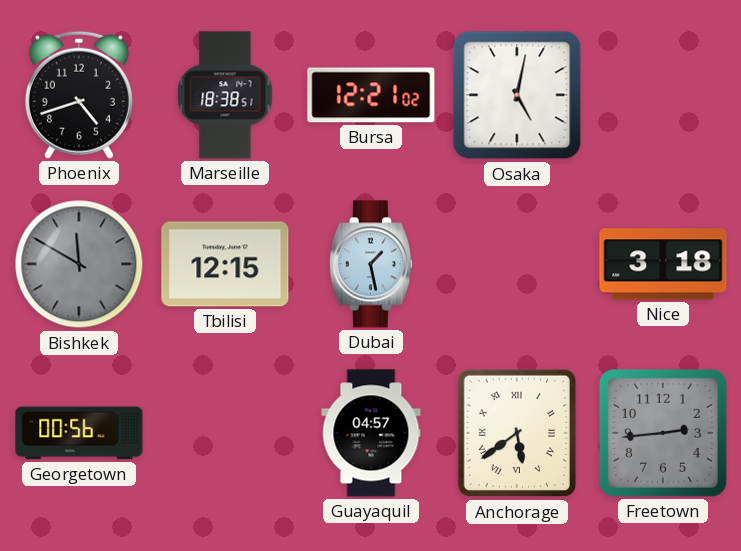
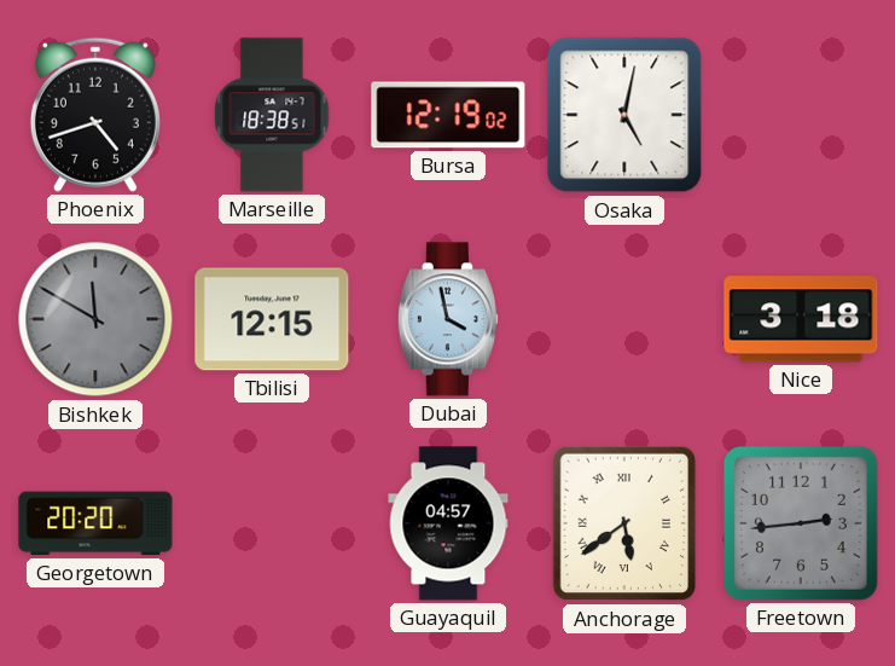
Bursa: 12:21 -> 12:19 (448, 115)
Dubai: 1:28 -> 3:58 (448, 319)
Georgetown: 00:56 -> 20:20 (95, 523)
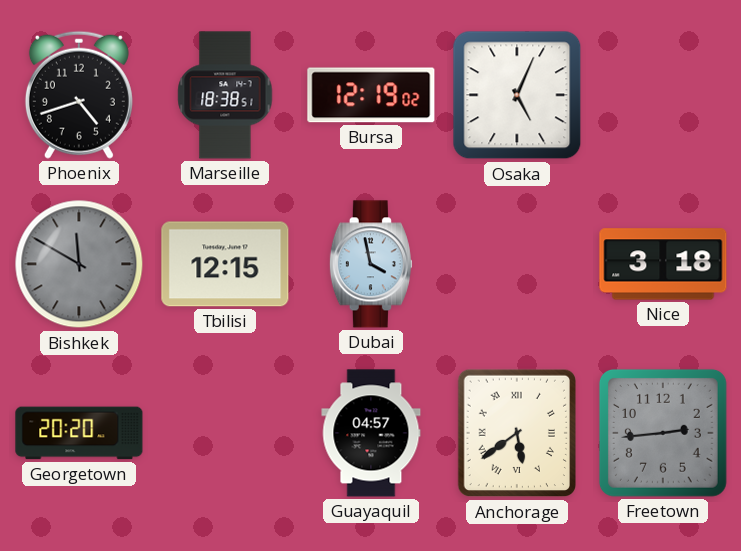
Osaka: 5:02 -> 5:04 (517, 95)
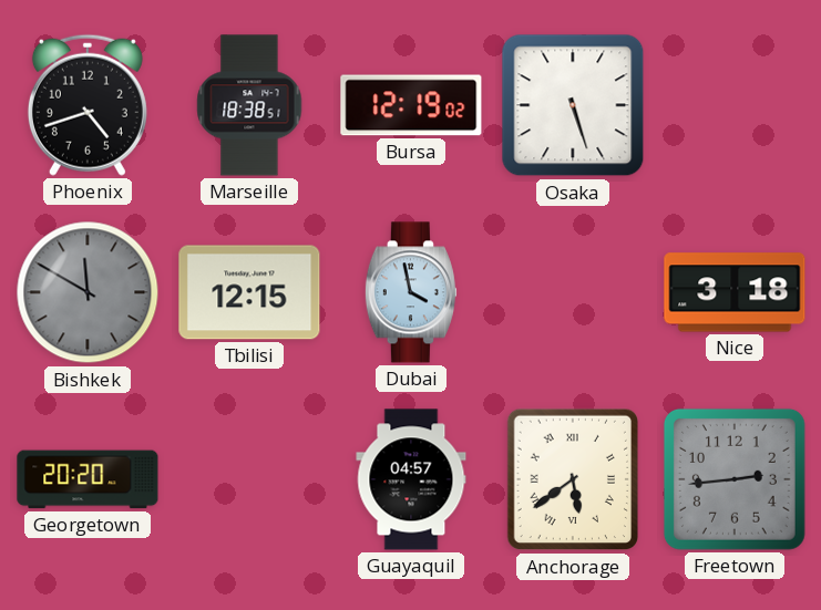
Osaka: 5:04 -> 5:27 (573, 105)
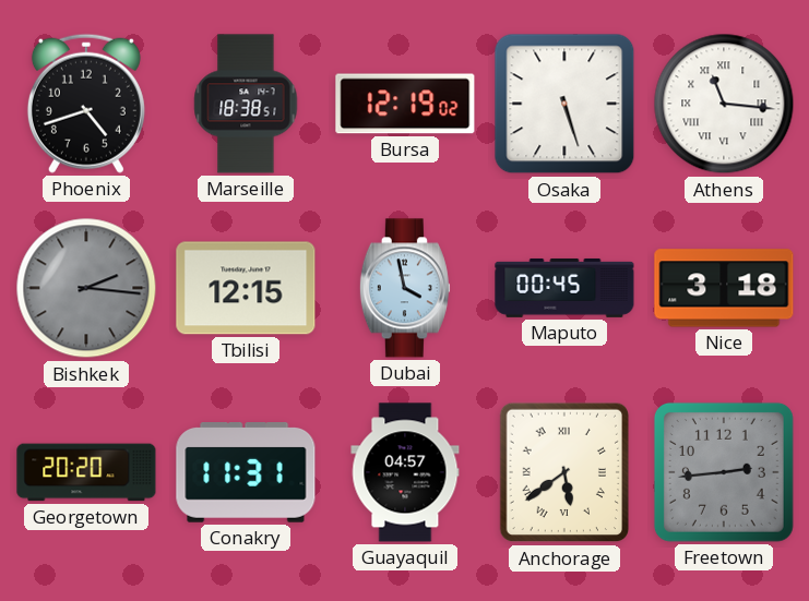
Athens: none -> 11:16 (724, 104)
Bishkek: 11:50 -> 2:16 (86, 288)
Maputo: none -> 00:45 (564, 288)
Conakry: none -> 11:31 (246, 473)
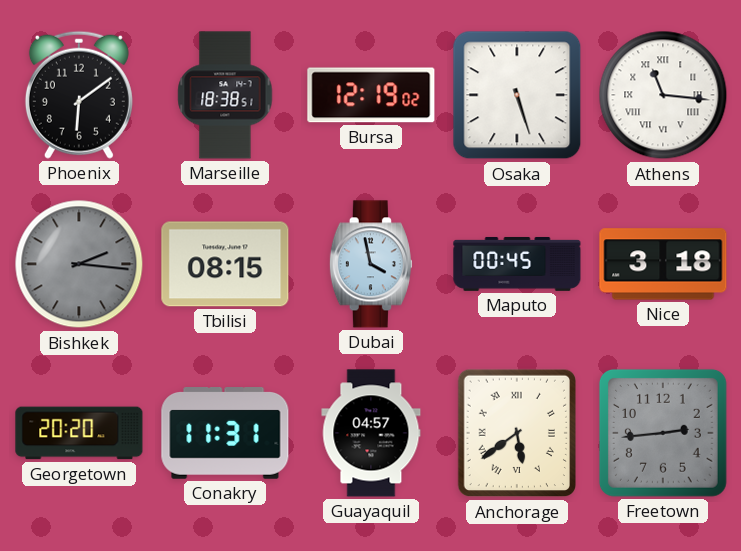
Phoenix: 4:42 -> 6:09 (79, 95)
Tbilisi: 12:15 -> 08:15 (225, 264)
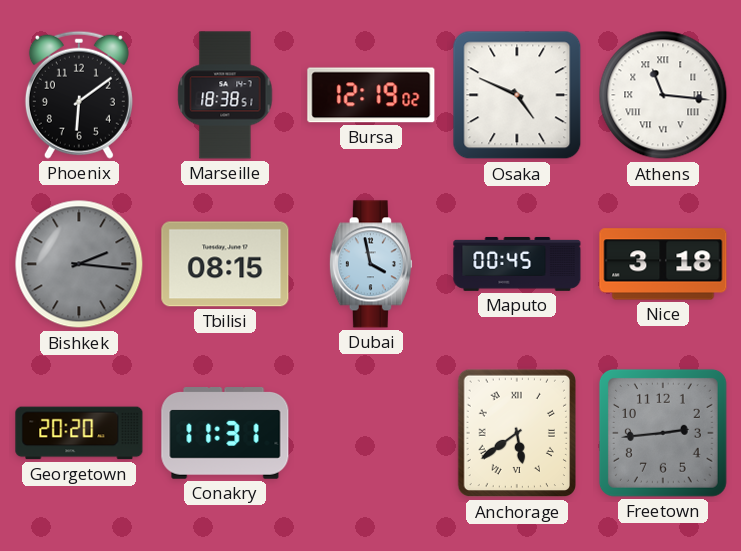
Osaka: 5:27 -> 4:49 (517, 95)
Guayaquil: 04:57 -> none (371, 433)
